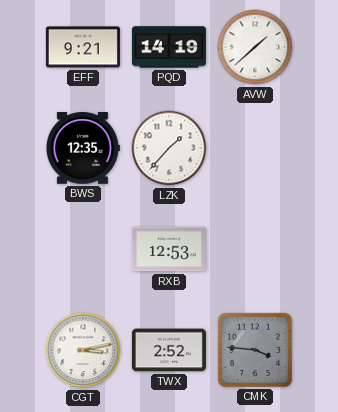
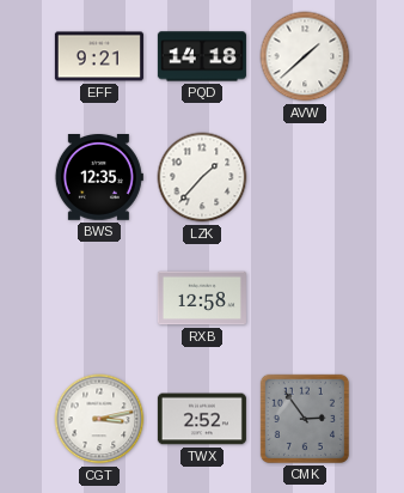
PQD: 14:19 -> 14:18 (202, 56)
RXB: 12:53 -> 12:58 (202, 298)
CMK: 3:46 -> 2:54 (305, 419)
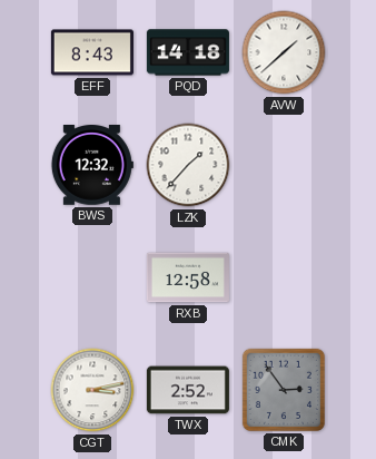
EFF: 9:21 -> 8:43 (92, 52)
BWS: 12:35 -> 12:32 (92, 166)
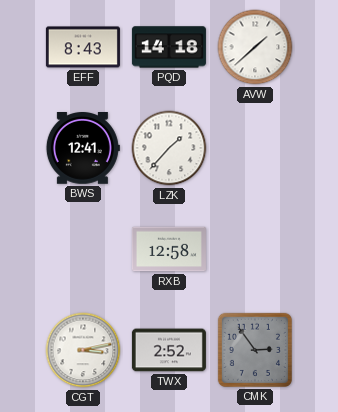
BWS: 12:32 -> 12:41 (83, 149)
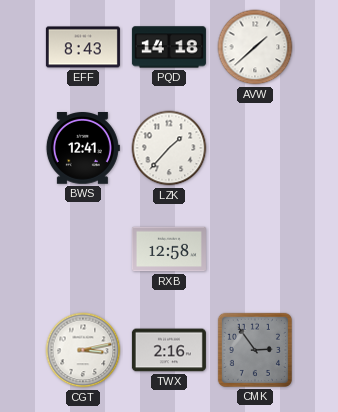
TWX: 2:52 -> 2:16 (169, 350)
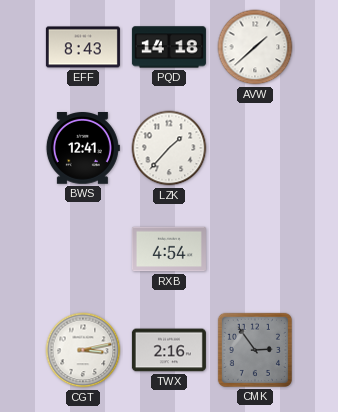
RXB: 12:58 -> 4:54 (169, 249)
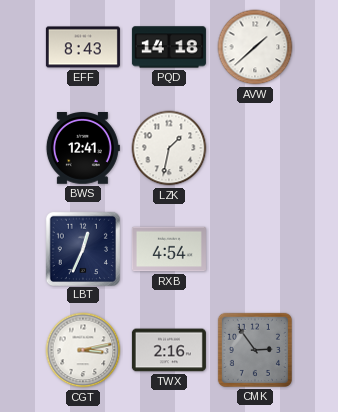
LZK: 1:37 -> 1:32 (169, 148)
LBT: none -> 12:34 (82, 248)
